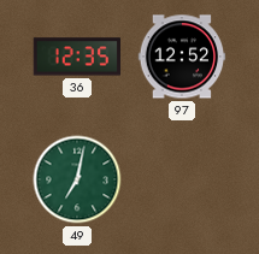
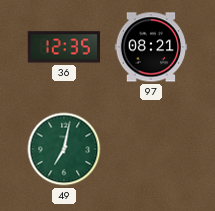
97: 12:52 -> 08:21 (151, 47)
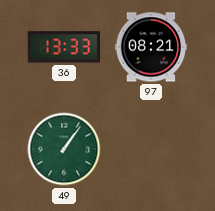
36: 12:35 -> 13:33 (63, 47)
49: 7:02 -> 1:06 (64, 149)
